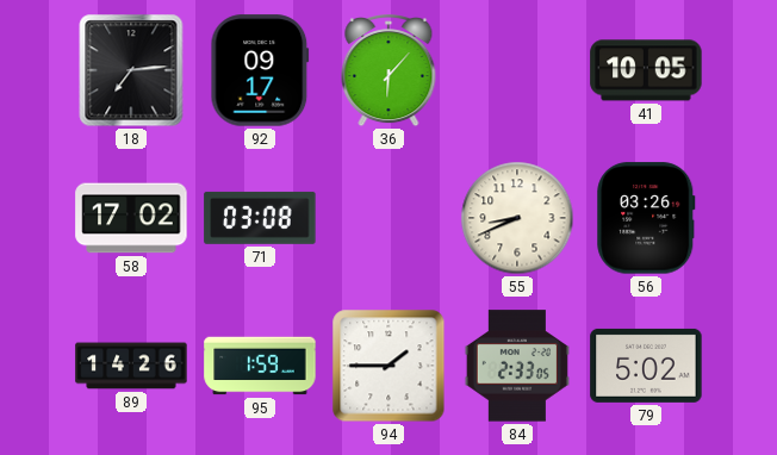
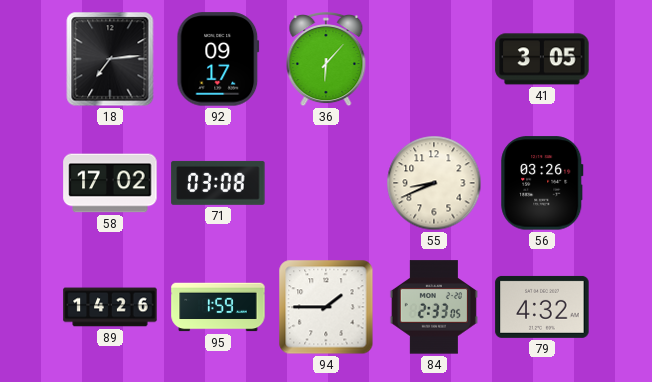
41: 10:05 -> 3:05 (542, 59)
79: 5:02 -> 4:32 (542, 307)
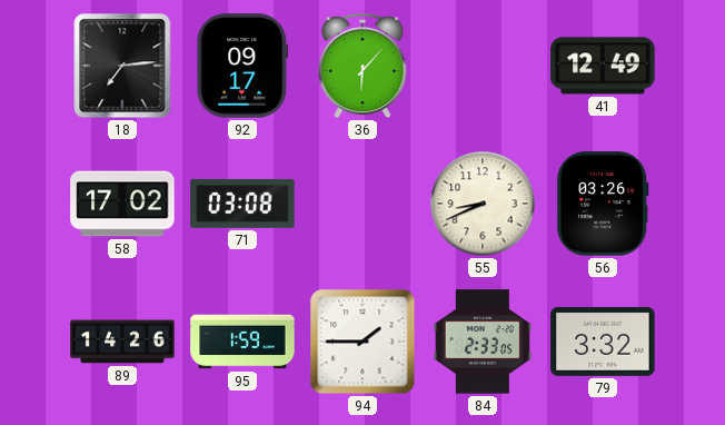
41: 3:05 -> 12:49 (603, 66)
79: 4:32 -> 3:32 (603, 342)
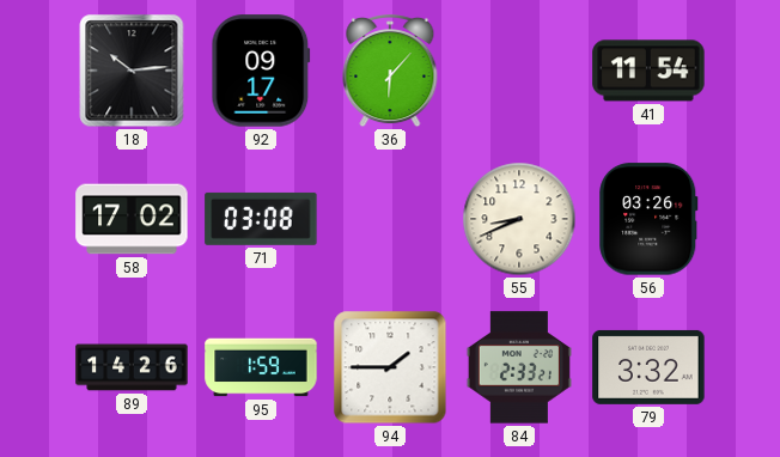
18: 7:14 -> 10:14 (132, 71)
41: 12:49 -> 11:54 (648, 71)
84: 2:33:05 -> 2:33:21 (519, 367)
